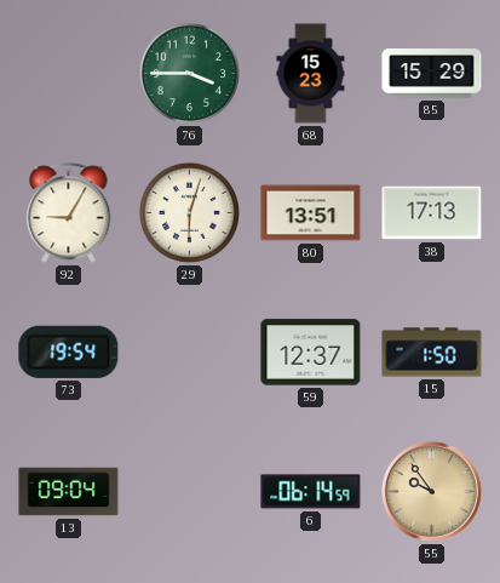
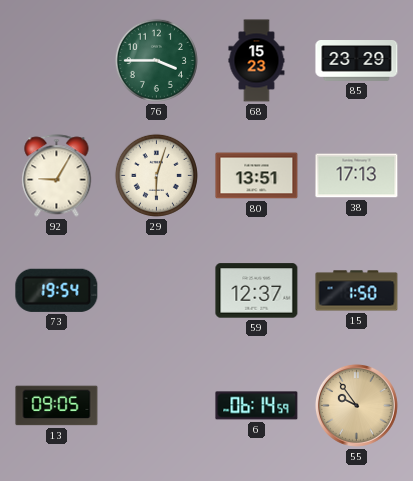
85: 15:29 -> 23:29 (357, 61)
13: 09:04 -> 09:05 (57, 406)
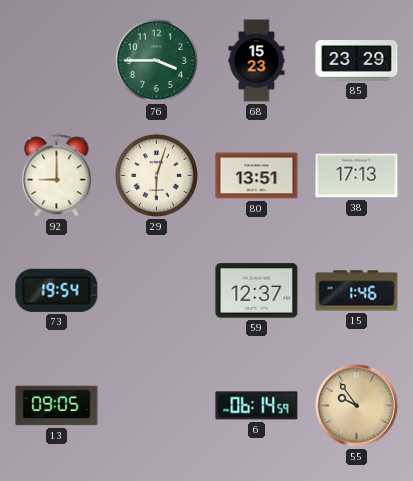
92: 9:05 -> 9:00 (57, 176)
15: 1:50 -> 1:46 (357, 291)
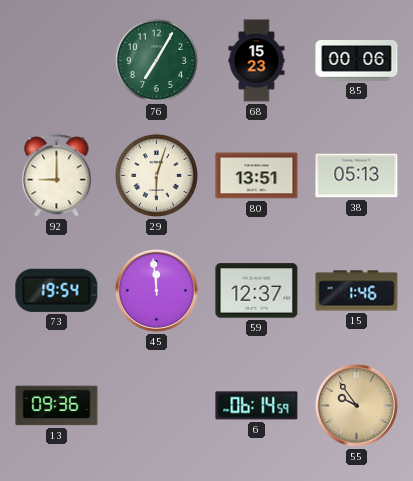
76: 3:45 -> 7:05 (156, 60)
85: 23:29 -> 00:06 (357, 61)
38: 17:13 -> 05:13 (357, 176)
45: none -> 11:59 (156, 290)
13: 09:05 -> 09:36 (57, 406)
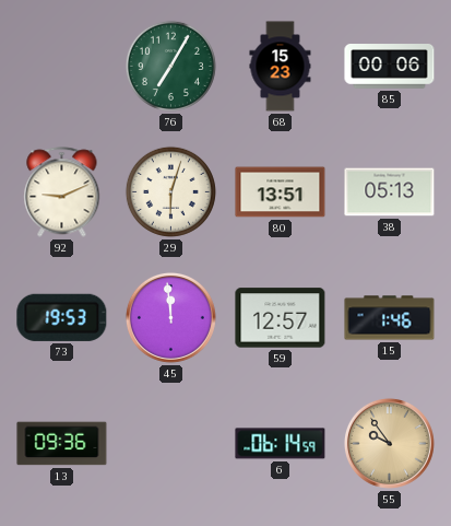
92: 9:00 -> 9:11 (62, 192)
73: 19:54 -> 19:53 (62, 317)
59: 12:37 -> 12:57 (281, 318)
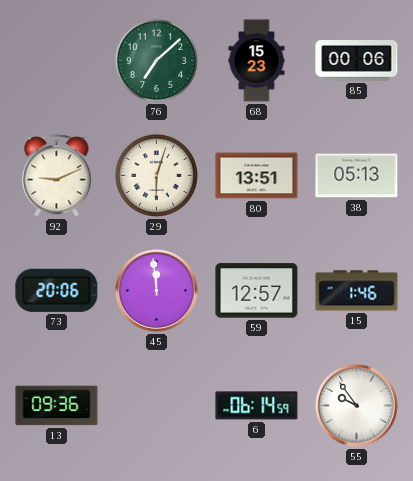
76: 7:05 -> 7:08 (156, 60)
73: 19:53 -> 20:06 (57, 290)
55 dial: champagne -> white (356, 405)
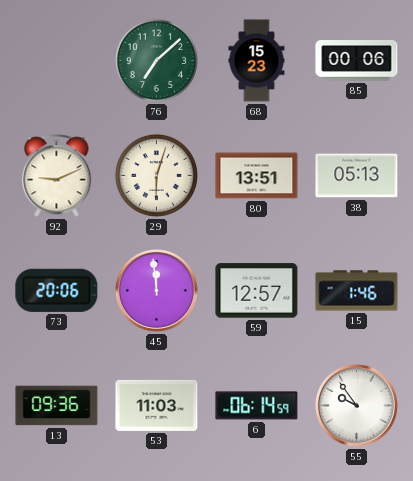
53: none -> 11:03 (157, 405)
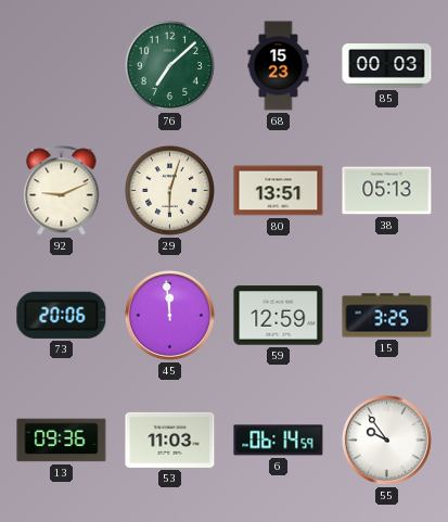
85: 00:06 -> 00:03 (387, 66)
59: 12:57 -> 12:59 (279, 316)
15: 1:46 -> 3:25 (387, 316)
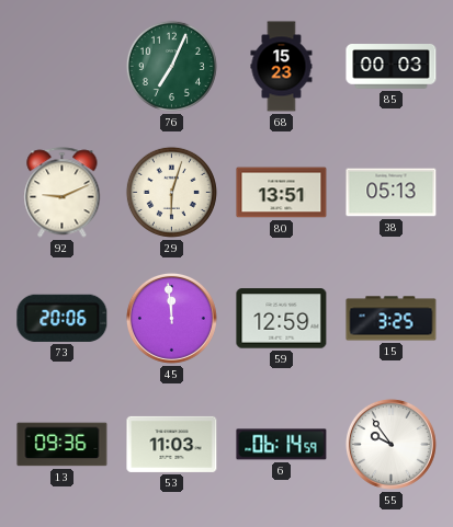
76: 7:08 -> 7:04 (171, 66)
